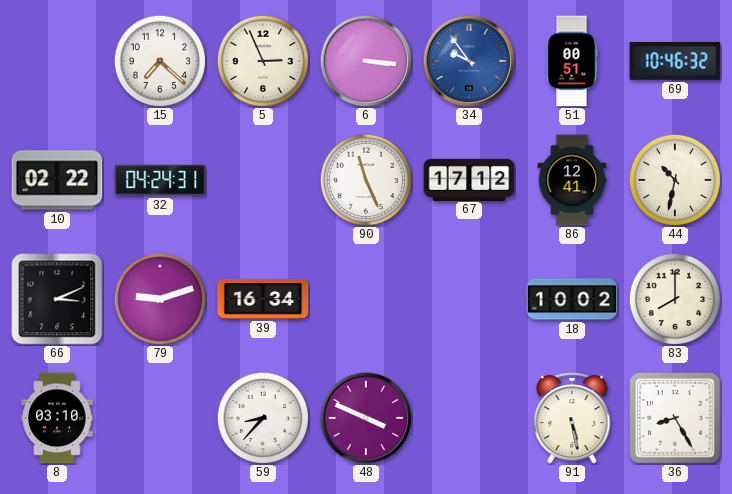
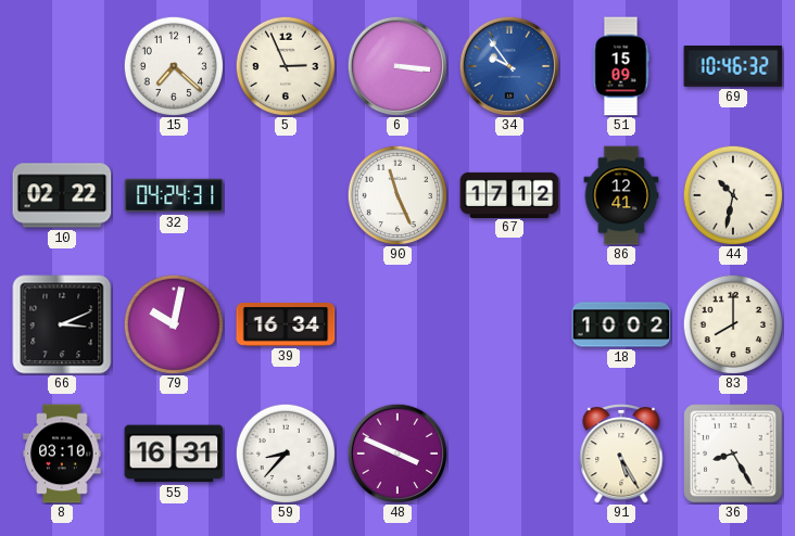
51: 00:51 -> 15:09 (621, 66)
79: 9:12 -> 10:02 (173, 323)
55: none -> 16:31 (174, 454)
91: 5:28 -> 5:25 (621, 455)
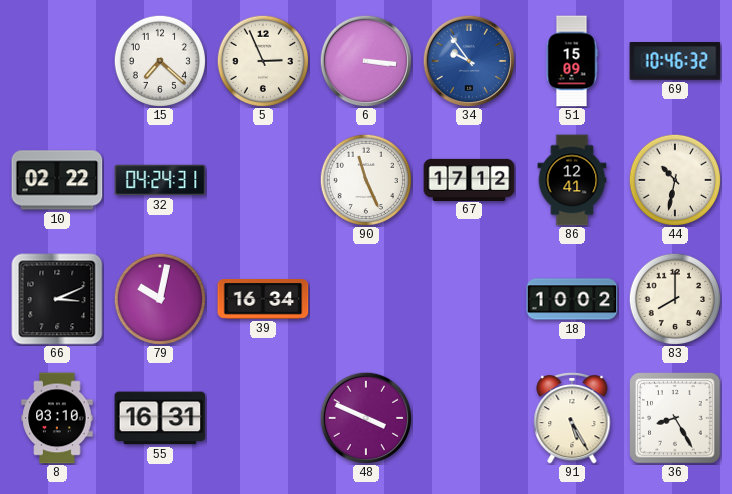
59: 8:37 -> none (285, 452)
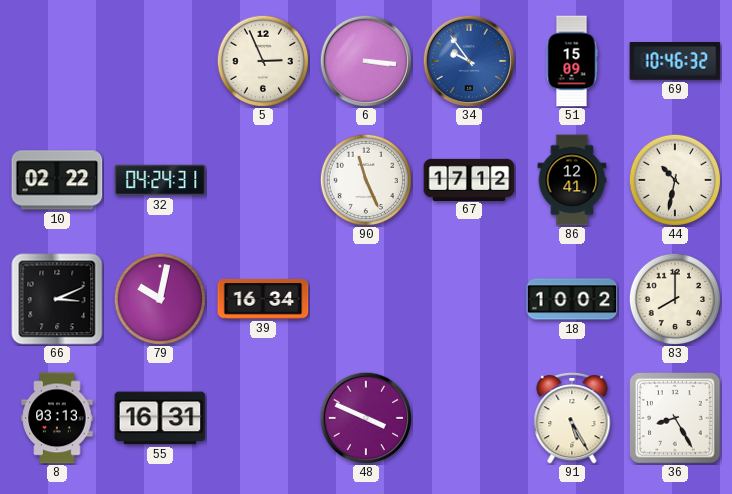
15: 7:22 -> none (159, 60)
8: 03:10 -> 03:13 (57, 418)
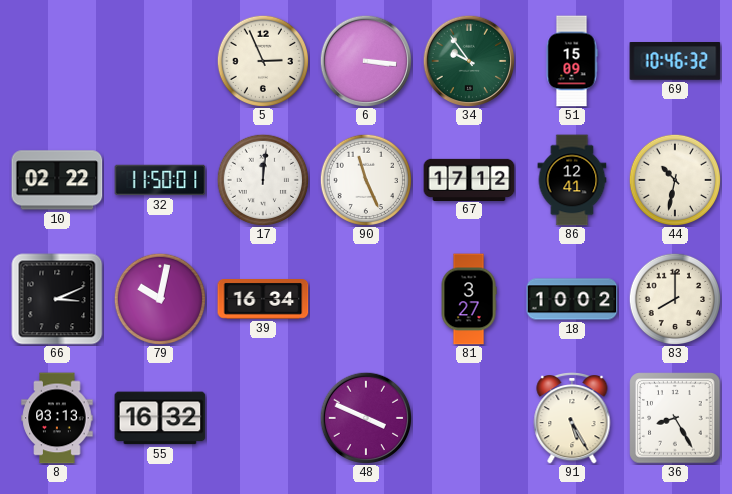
34 dial: blue -> green (469, 61)
32: 04:24 -> 11:50 (160, 180)
17: none -> 12:01 (262, 179)
81: none -> 3:27 (469, 299)
55: 16:31 -> 16:32 (160, 418)
